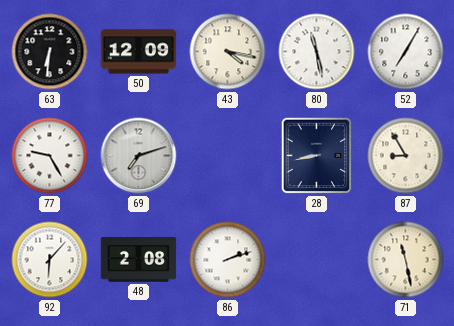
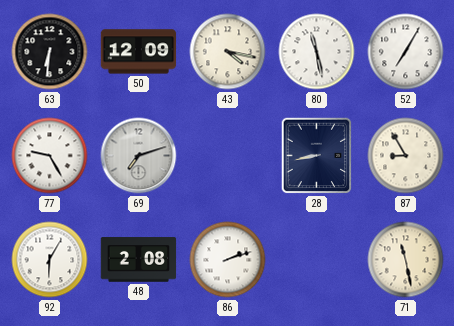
92: 6:07 -> 6:05 (50, 260)
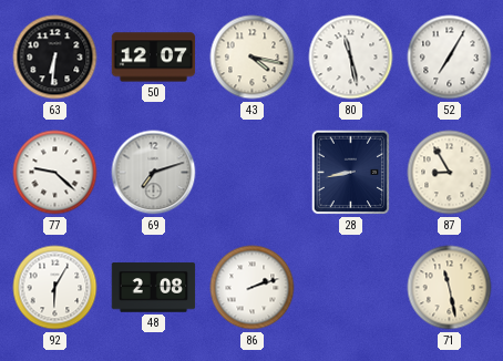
50: 12:09 -> 12:07 (154, 58)
77: 9:25 -> 9:22 (55, 173)
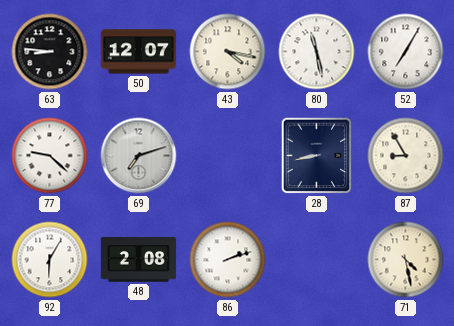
63: 6:31 -> 8:46 (50, 52)
71: 11:28 -> 4:28 (406, 260)
